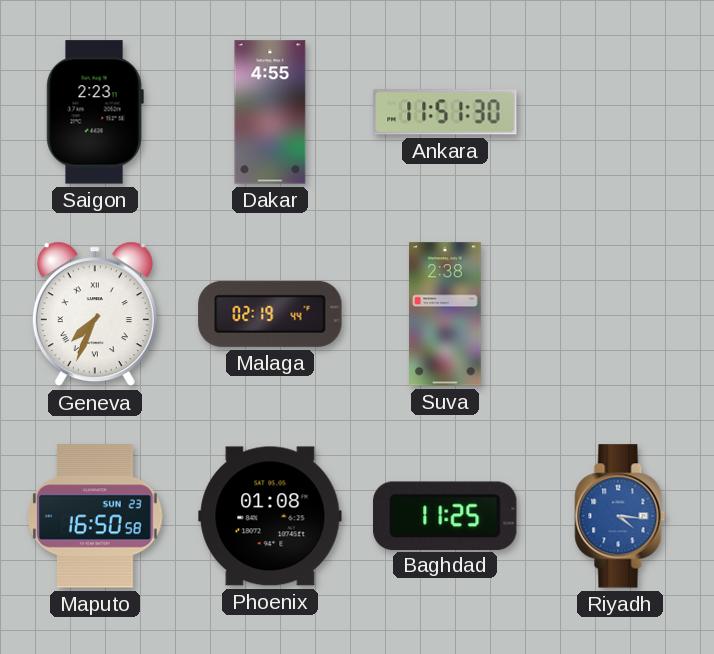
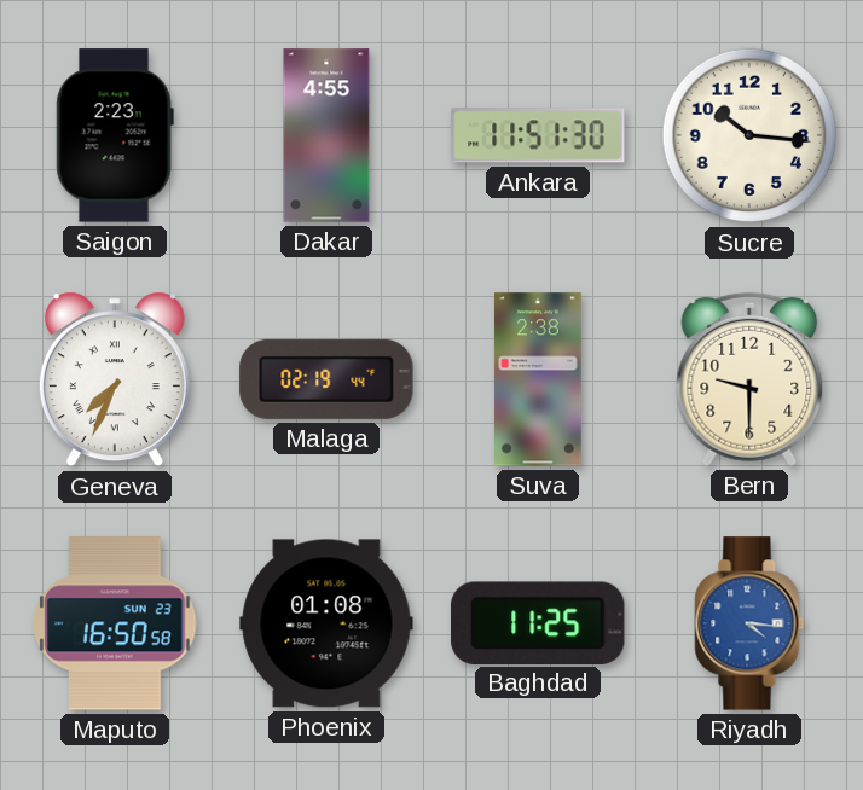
Sucre: none -> 10:16 (749, 135)
Bern: none -> 9:30 (749, 379)
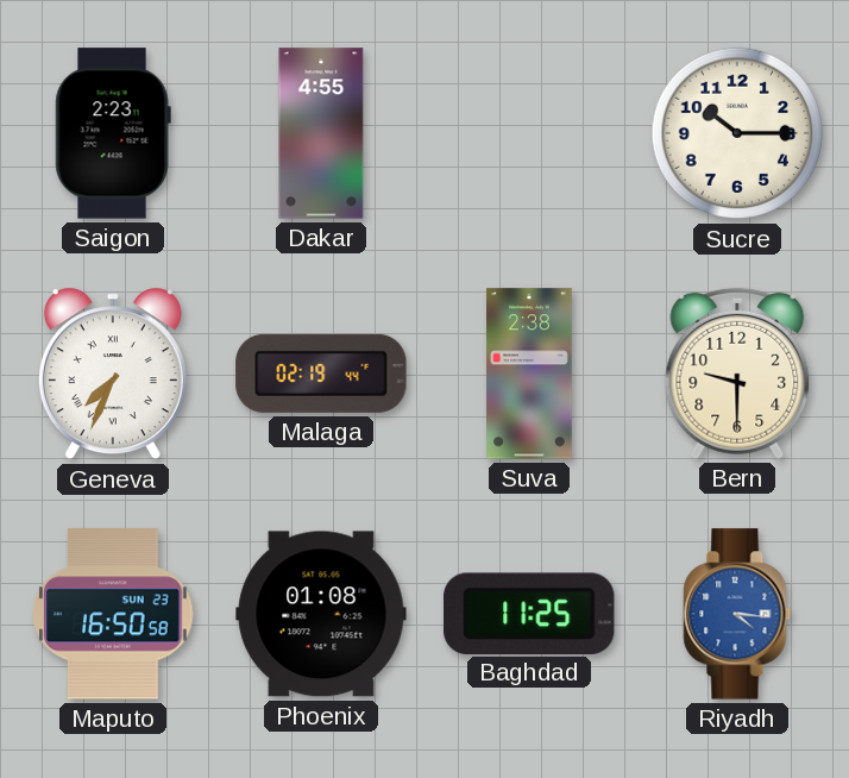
Ankara: 11:51 -> none (538, 135)
Sucre: 10:16 -> 10:15 (737, 133)
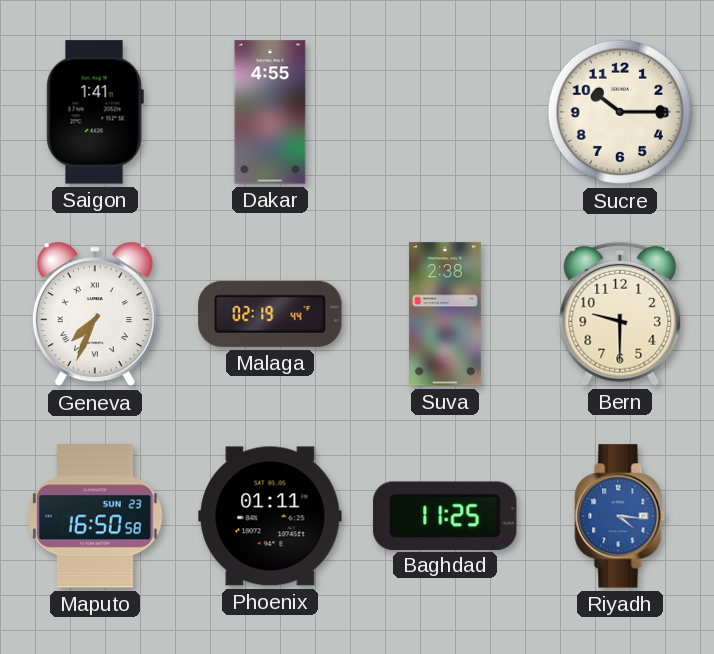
Saigon: 2:23 -> 1:41 (95, 112)
Phoenix: 01:08 -> 01:11 (270, 516)
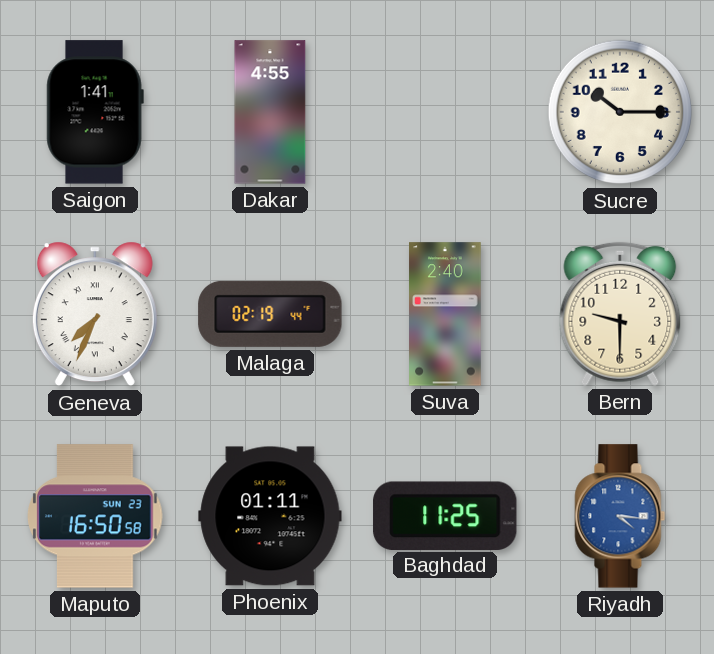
Suva: 2:38 -> 2:40 (445, 314)
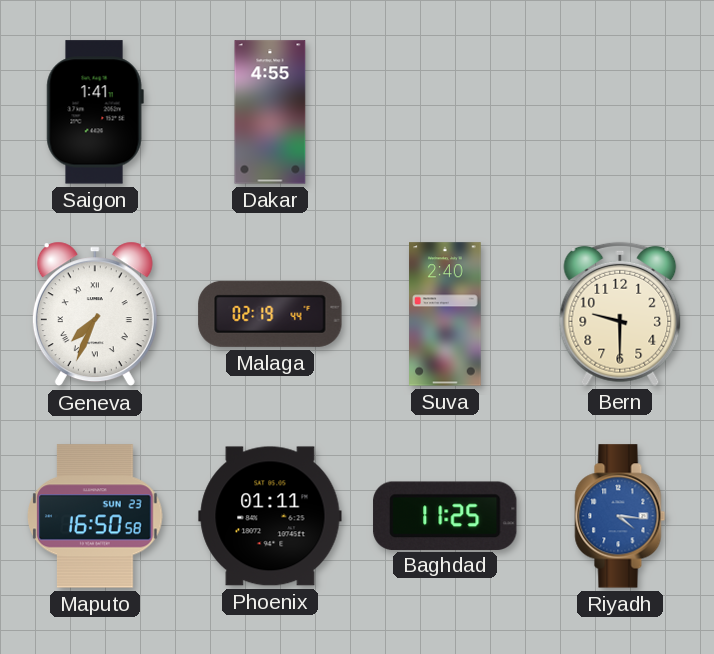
Sucre: 10:15 -> none (620, 112)
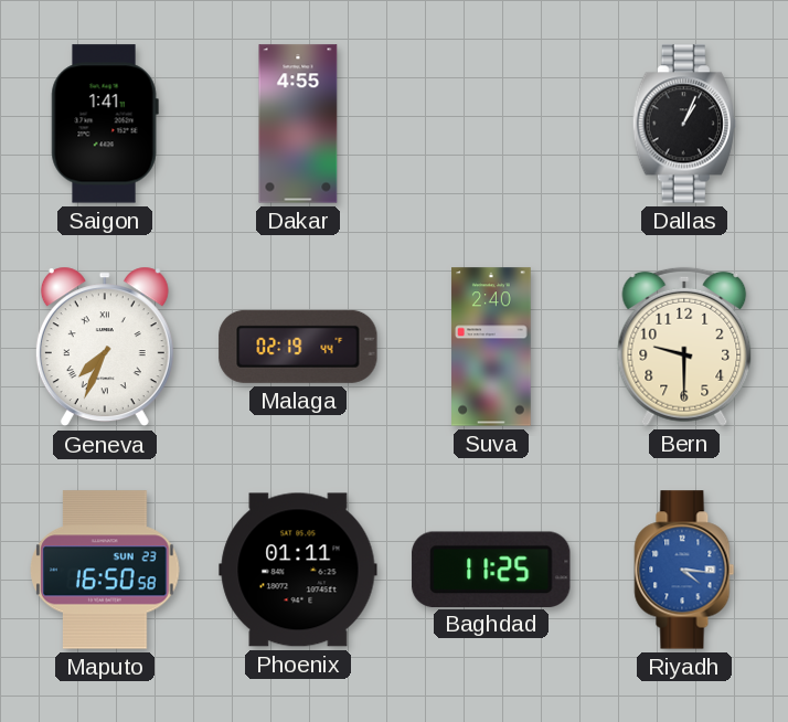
Dallas: none -> 1:04 (684, 124)
